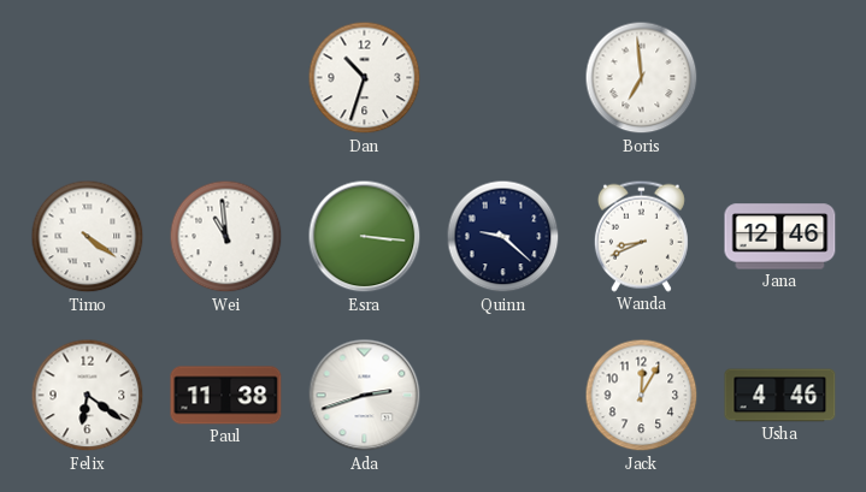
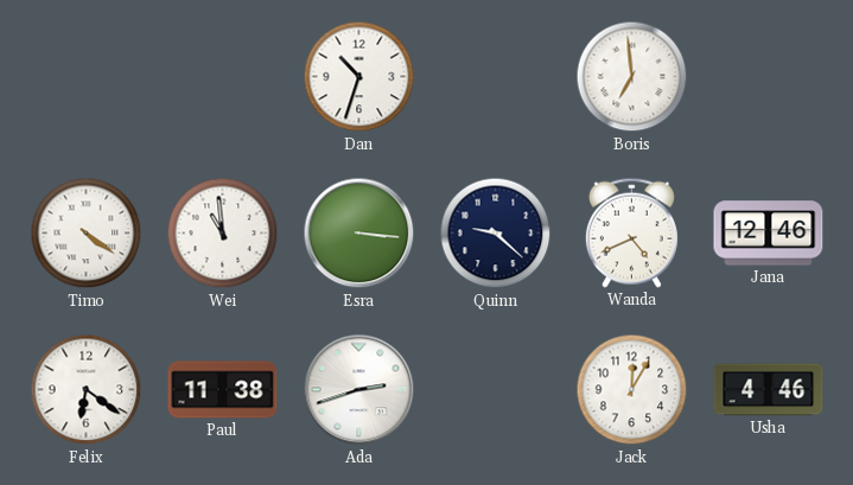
Wanda: 8:41 -> 4:41 (631, 232)
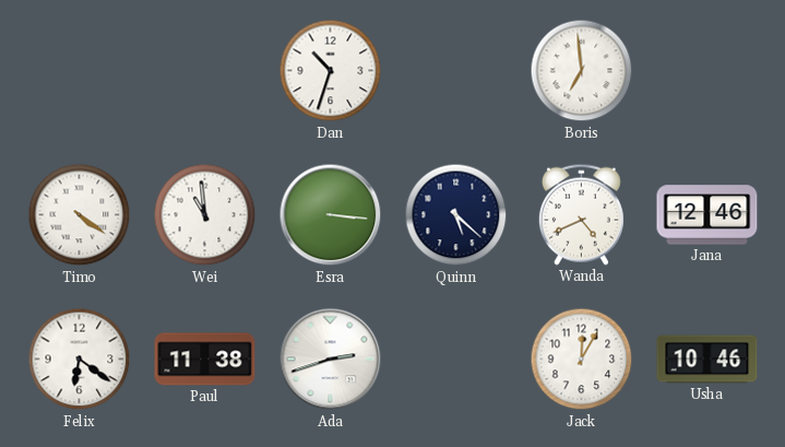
Quinn: 9:22 -> 5:22 (456, 215)
Usha: 4:46 -> 10:46 (707, 360)
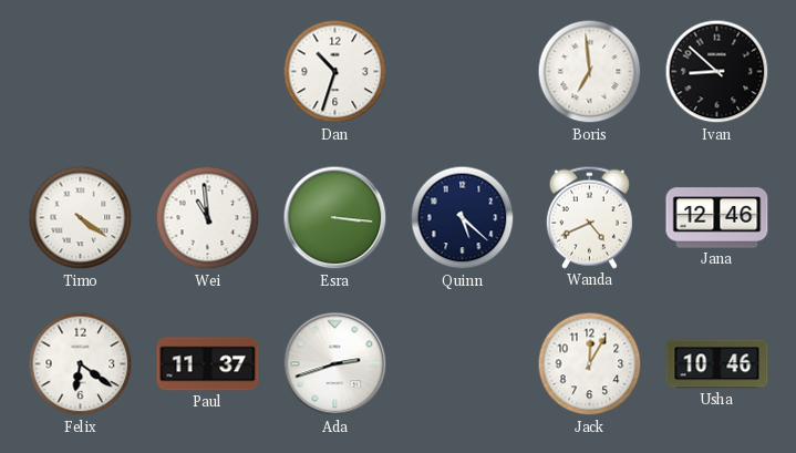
Ivan: none -> 8:52 (717, 72)
Paul: 11:38 -> 11:37 (208, 364)
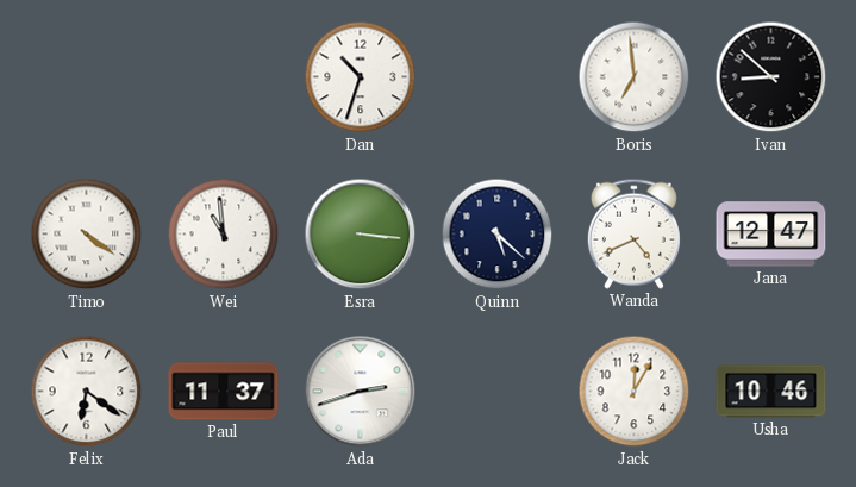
Jana: 12:46 -> 12:47 (771, 235)
